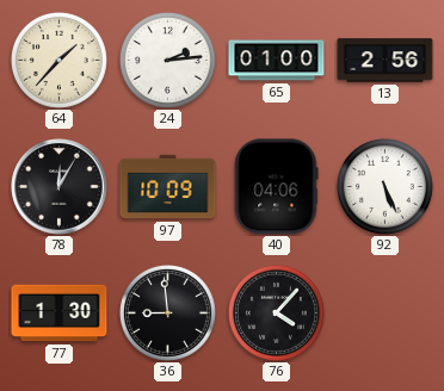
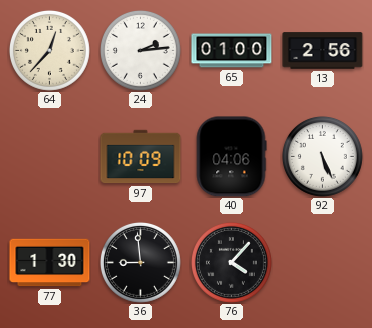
64: 1:37 -> 12:37 (49, 50)
78: 12:05 -> none (60, 187)
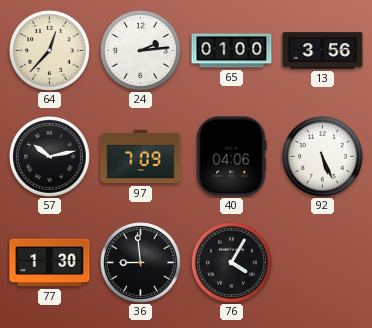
13: 2:56 -> 3:56 (323, 51)
57: none -> 10:13 (49, 156)
97: 10:09 -> 7:09 (141, 157)
76: 4:07 -> 4:05 (231, 262)
